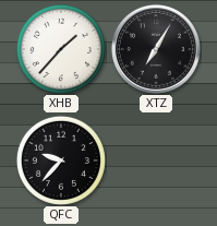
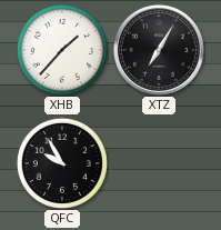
QFC: 9:37 -> 9:55 (62, 163)
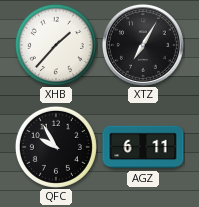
AGZ: none -> 6:11 (143, 147)
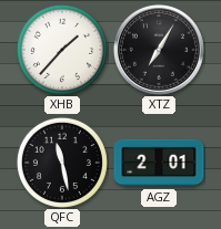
QFC: 9:55 -> 11:28 (62, 163)
AGZ: 6:11 -> 2:01 (159, 163)
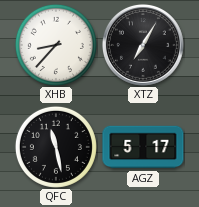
XHB: 1:37 -> 8:37 (56, 45)
AGZ: 2:01 -> 5:17 (143, 147)
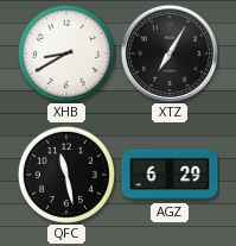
XHB: 8:37 -> 8:40 (66, 53)
AGZ: 5:17 -> 6:29 (170, 175)
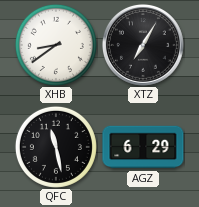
XHB: 8:40 -> 8:39 (56, 45)
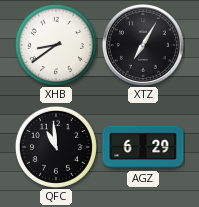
QFC: 11:28 -> 10:59 (56, 147)
